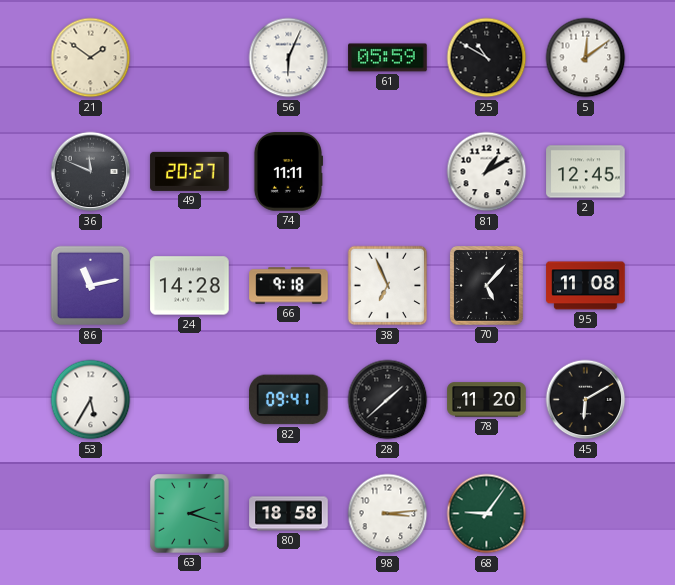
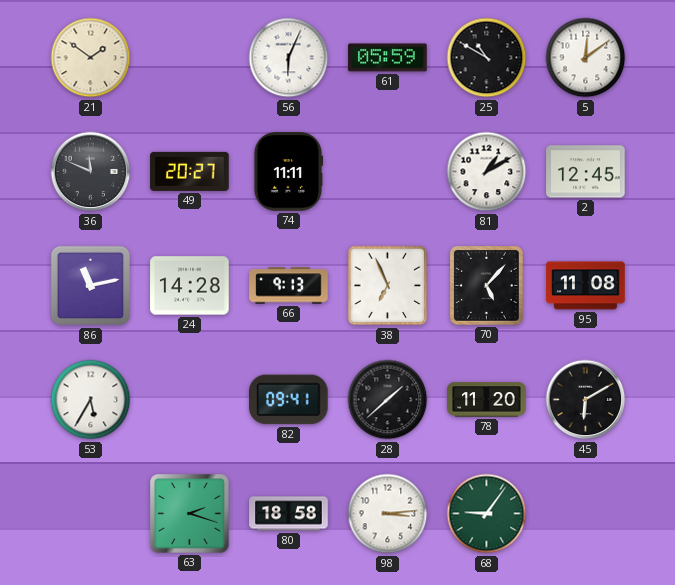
66: 9:18 -> 9:13 (289, 286)
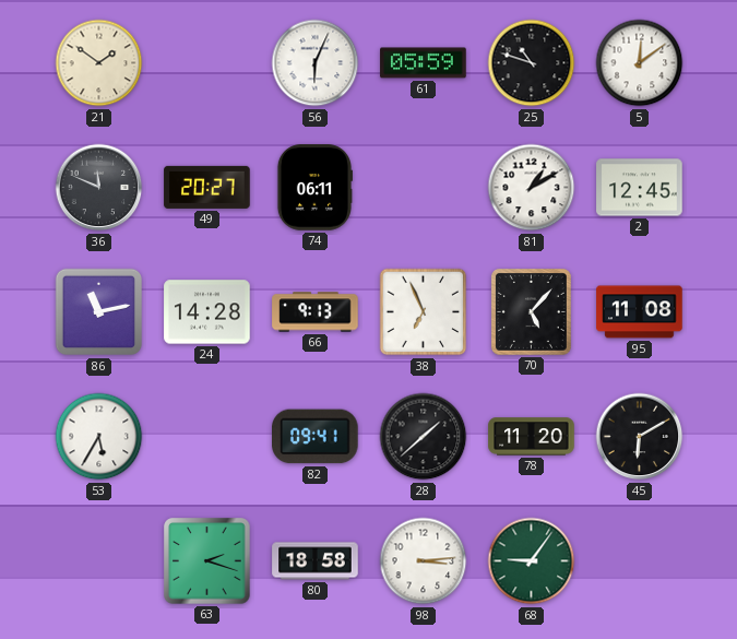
25: 10:50 -> 10:48 (532, 63)
74: 11:11 -> 06:11 (313, 188)
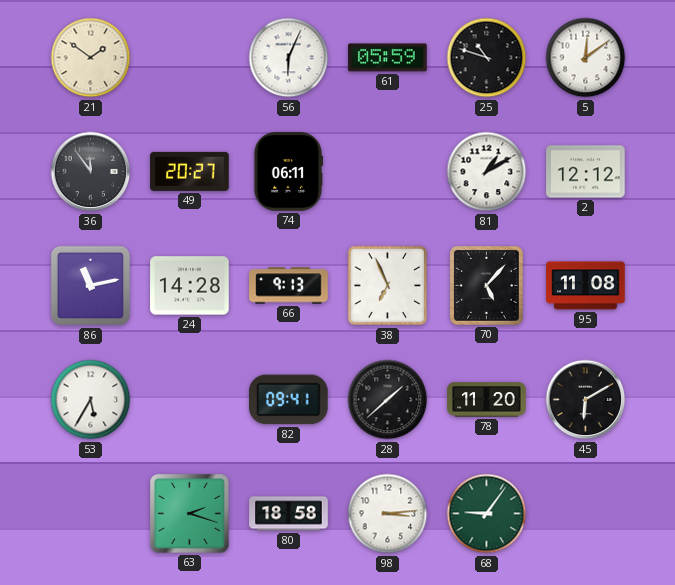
36: 11:49 -> 11:54 (91, 172)
2: 12:45 -> 12:12 (586, 172)
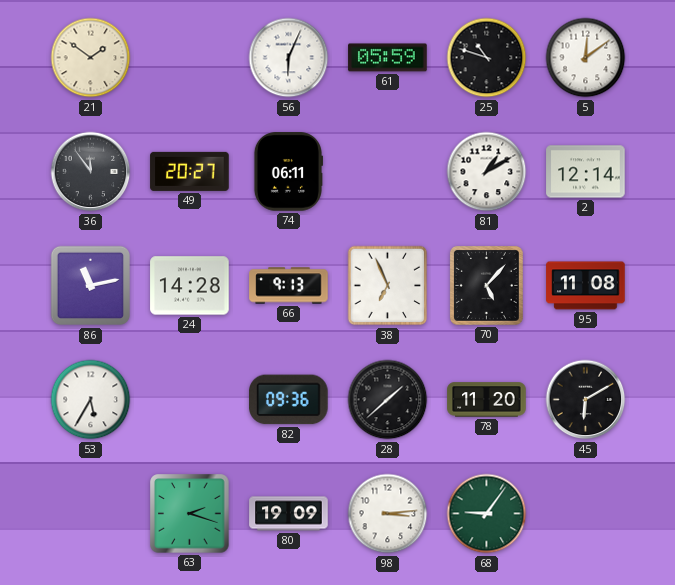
2: 12:12 -> 12:14 (586, 172)
82: 09:41 -> 09:36 (289, 400)
80: 18:58 -> 19:09 (289, 514)
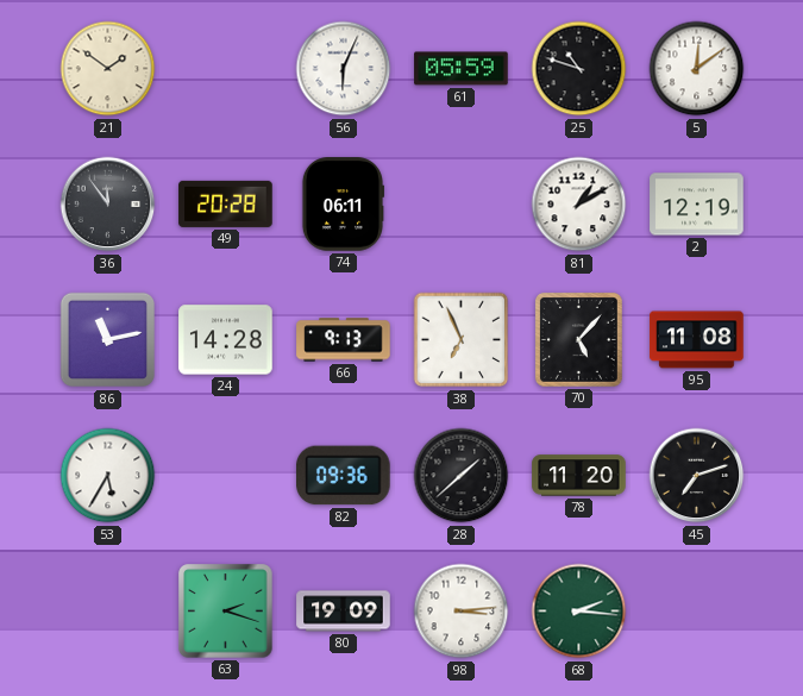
49: 20:27 -> 20:28 (226, 203)
2: 12:14 -> 12:19 (697, 205)
45: 6:10 -> 7:12 (697, 476)
68: 9:06 -> 2:16 (579, 612)
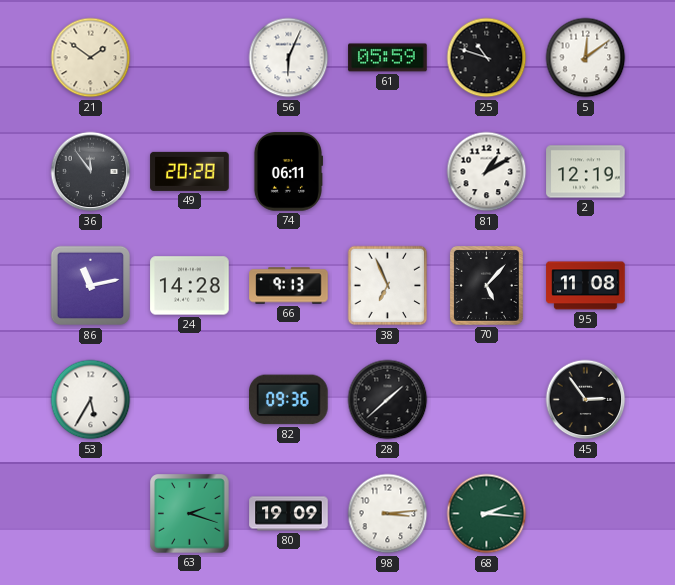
78: 11:20 -> none (579, 476)
45: 7:12 -> 2:54 (586, 400)
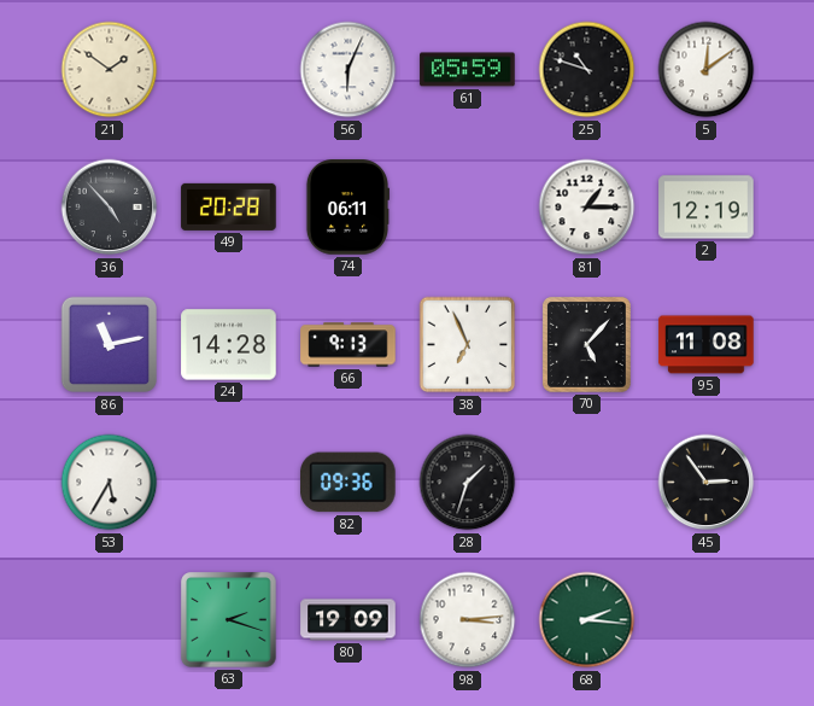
36: 11:54 -> 4:53 (110, 208)
81: 1:10 -> 1:15 (587, 208)
28: 1:38 -> 1:33 (468, 483)
